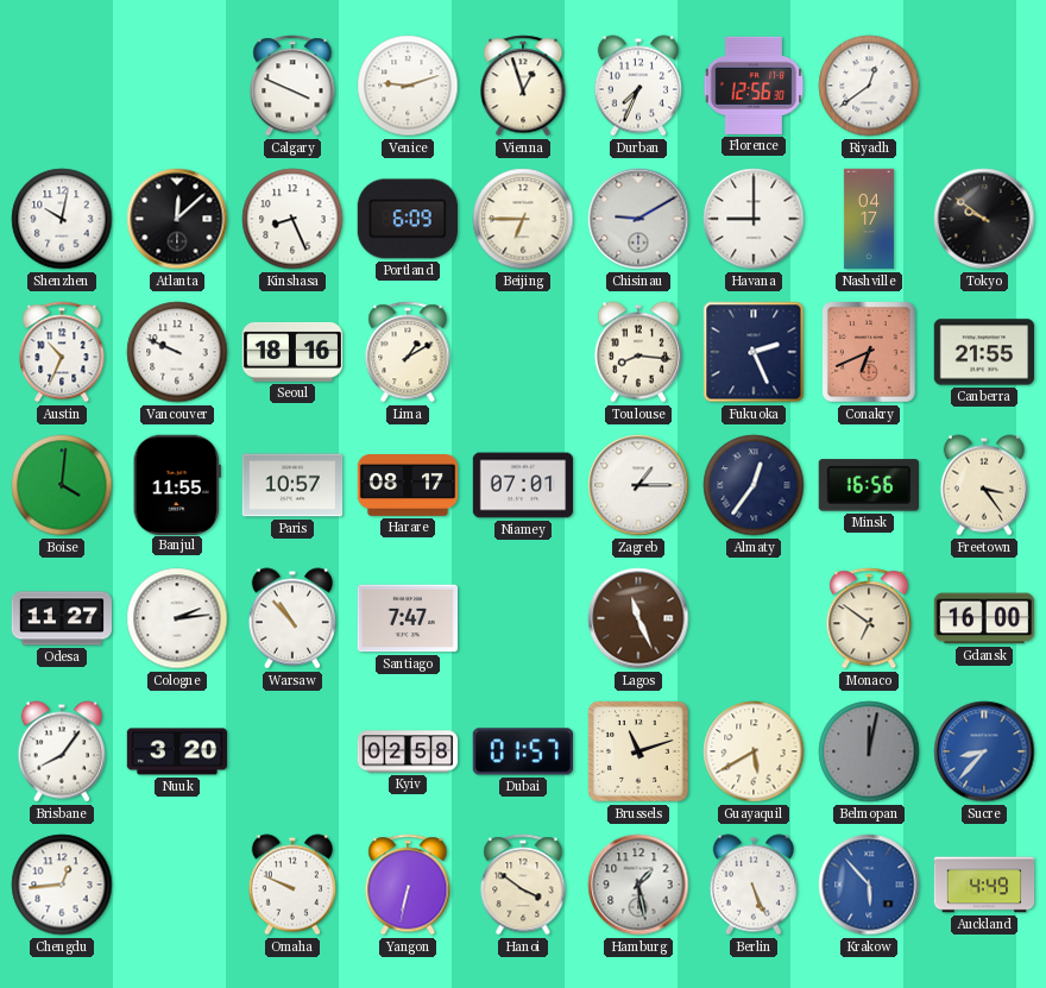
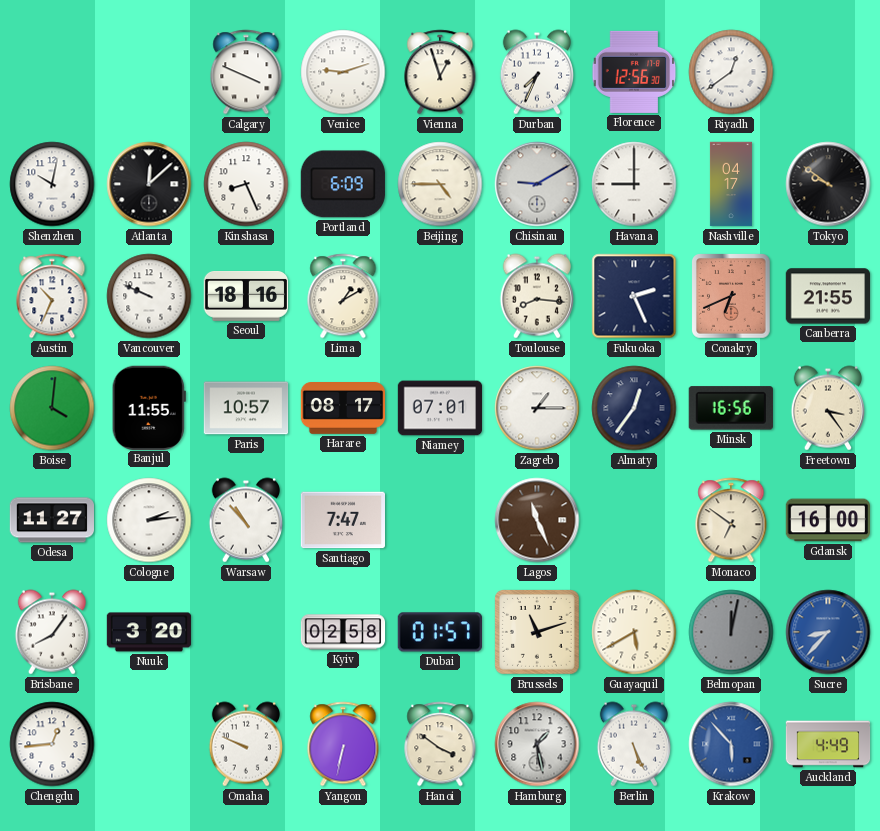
Beijing: 6:45 -> 4:45 (440, 184)
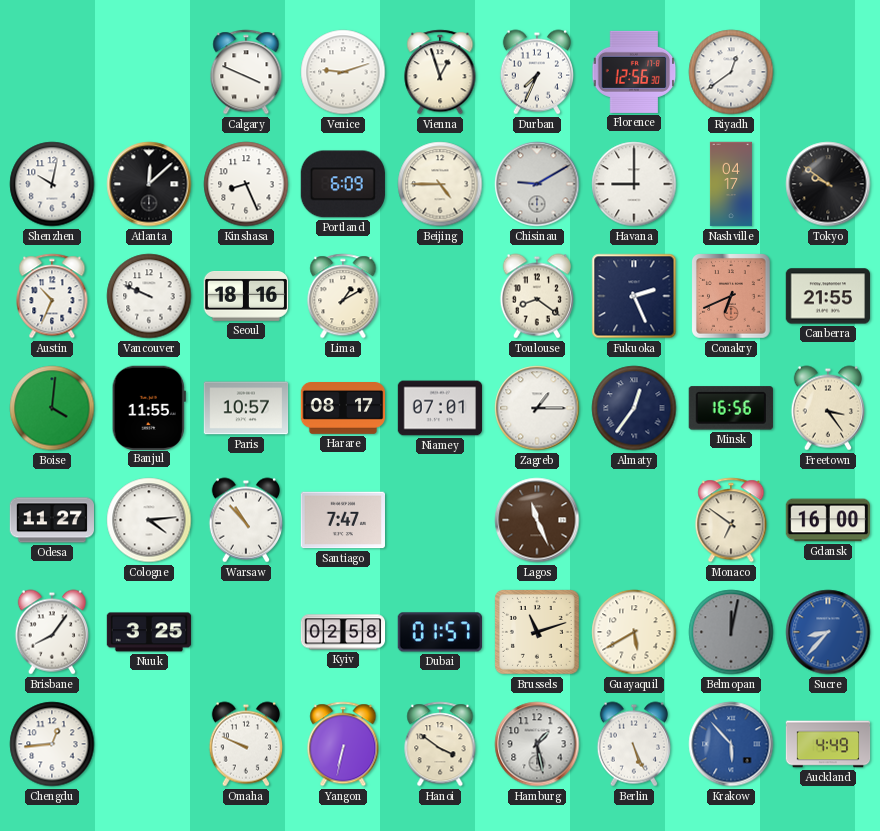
Toulouse: 8:16 -> 8:21 (536, 296)
Cologne: 2:14 -> 4:14 (149, 520)
Nuuk: 3:20 -> 3:25 (149, 632)
